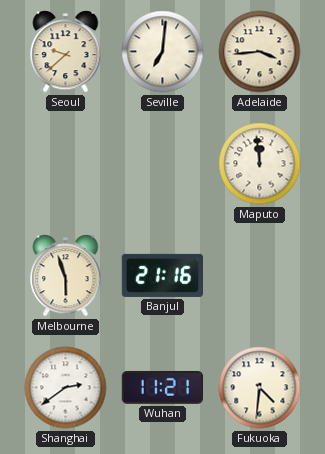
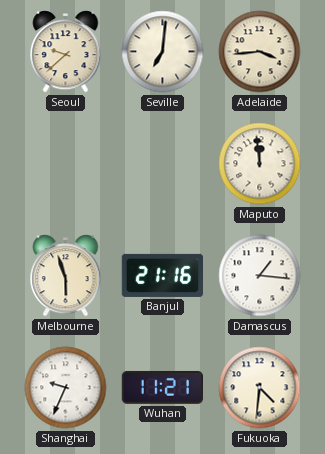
Damascus: none -> 1:16 (260, 276)
Shanghai: 2:39 -> 9:34 (66, 388)
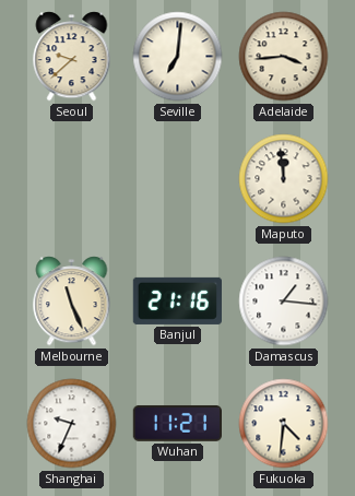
Melbourne: 5:57 -> 11:26 (72, 302)
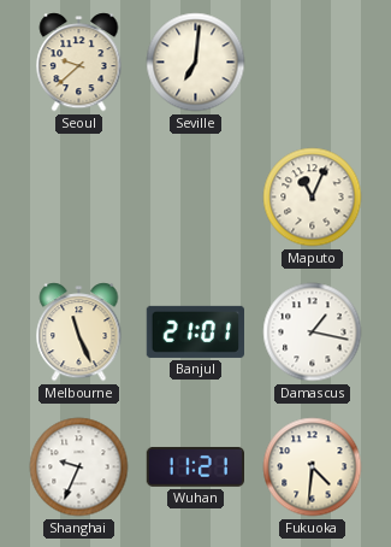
Adelaide: 3:44 -> none (284, 57)
Maputo: 11:59 -> 11:04 (313, 198)
Banjul: 21:16 -> 21:01 (195, 331)
Damascus: 1:16 -> 1:17 (313, 333)
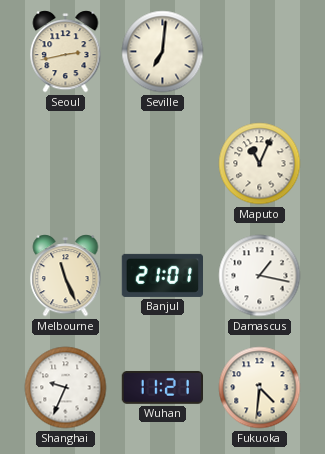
Seoul: 9:38 -> 2:43 (66, 52)
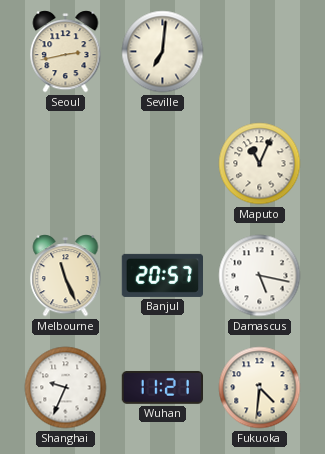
Banjul: 21:01 -> 20:57 (162, 275)
Damascus: 1:17 -> 5:17 (260, 276)
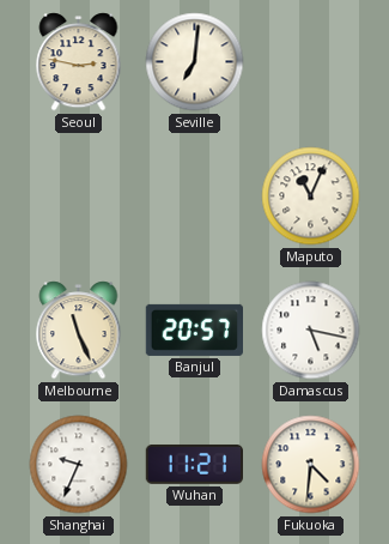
Seoul: 2:43 -> 2:47 (79, 62)
